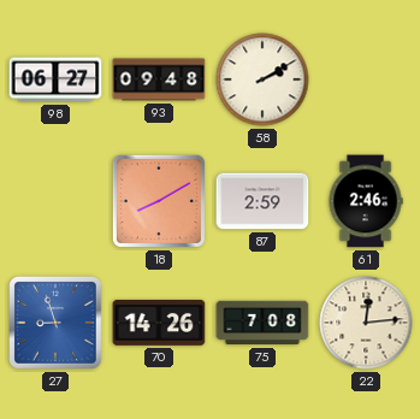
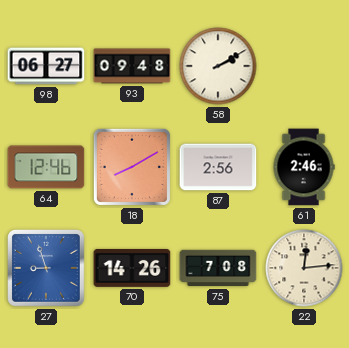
64: none -> 12:46 (46, 167)
87: 2:59 -> 2:56 (218, 167)
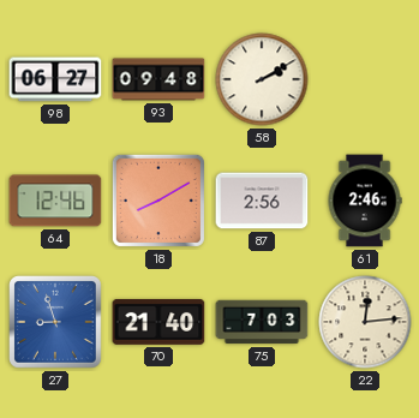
70: 14:26 -> 21:40 (158, 322)
75: 7:08 -> 7:03 (262, 322)
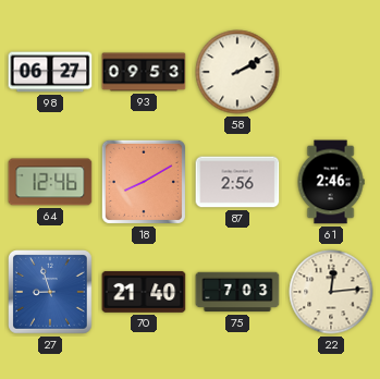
93: 09:48 -> 09:53 (144, 72)
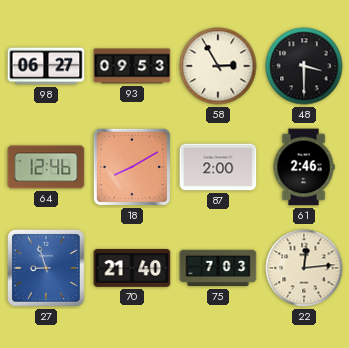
58: 2:10 -> 2:55 (218, 66)
48: none -> 3:30 (304, 66)
87: 2:56 -> 2:00 (218, 167)
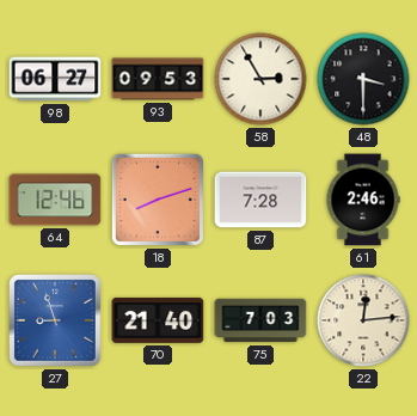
18: 8:10 -> 8:12 (158, 200)
87: 2:00 -> 7:28 (260, 200)
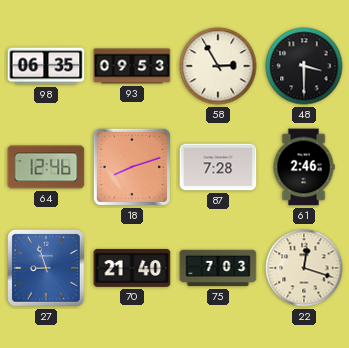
98: 06:27 -> 06:35 (46, 66)
22: 12:14 -> 12:18 (304, 268)
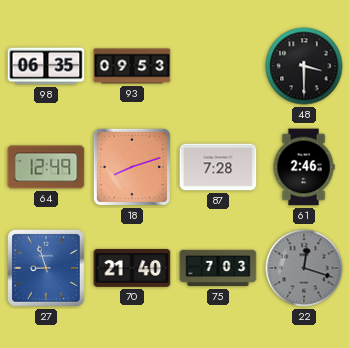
58: 2:55 -> none (218, 66)
64: 12:46 -> 12:49 (46, 167)
22 dial: cream -> grey (304, 268)
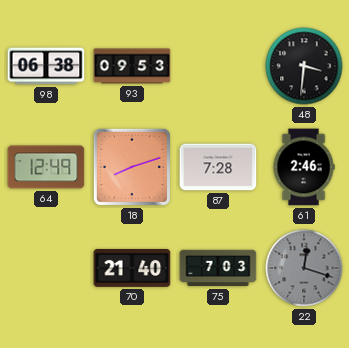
98: 06:35 -> 06:38 (46, 66)
48: 3:30 -> 3:31 (304, 66)
27: 8:57 -> none (47, 269)
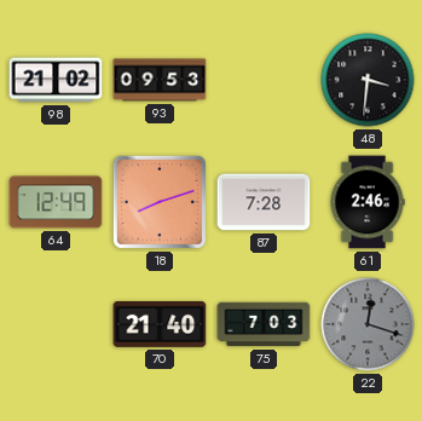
98: 06:38 -> 21:02 (56, 80)
